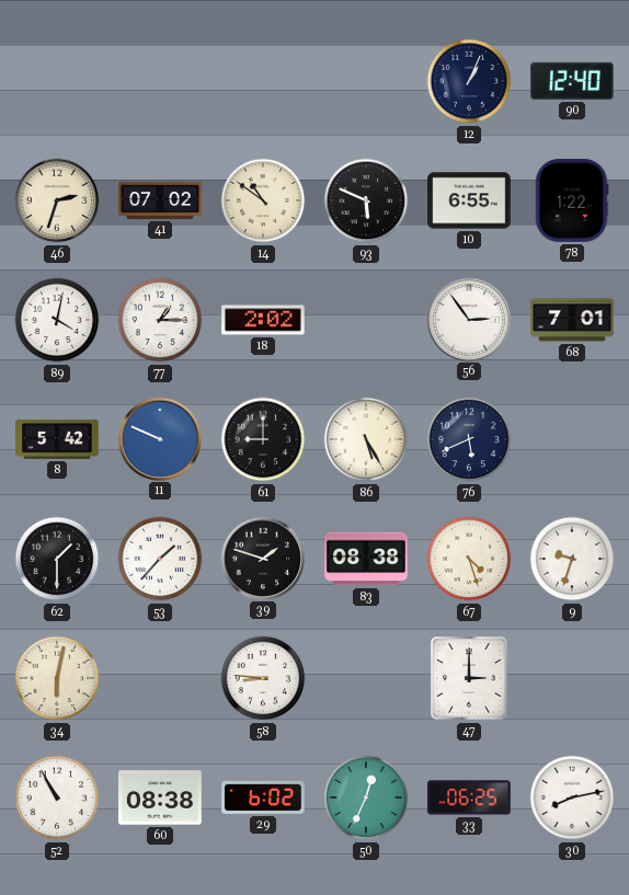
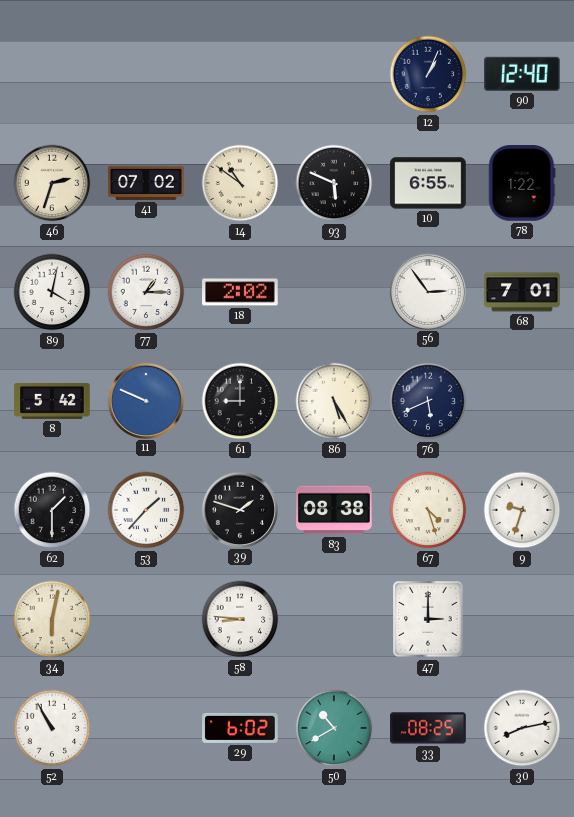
60: 08:38 -> none (160, 798)
50: 12:34 -> 10:40 (334, 728)
33: 06:25 -> 08:25 (428, 728)
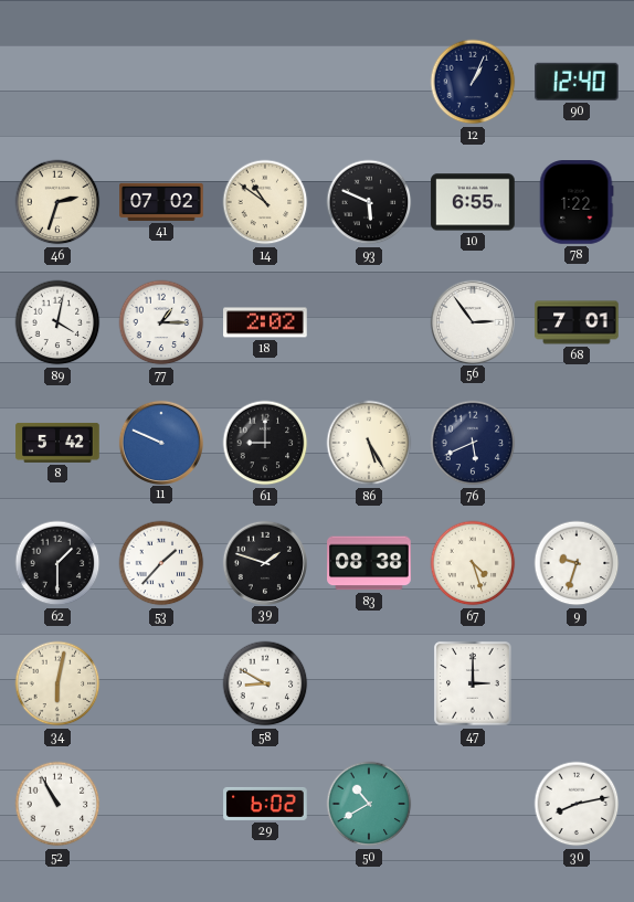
58: 8:46 -> 8:50 (265, 683)
33: 08:25 -> none (428, 728)
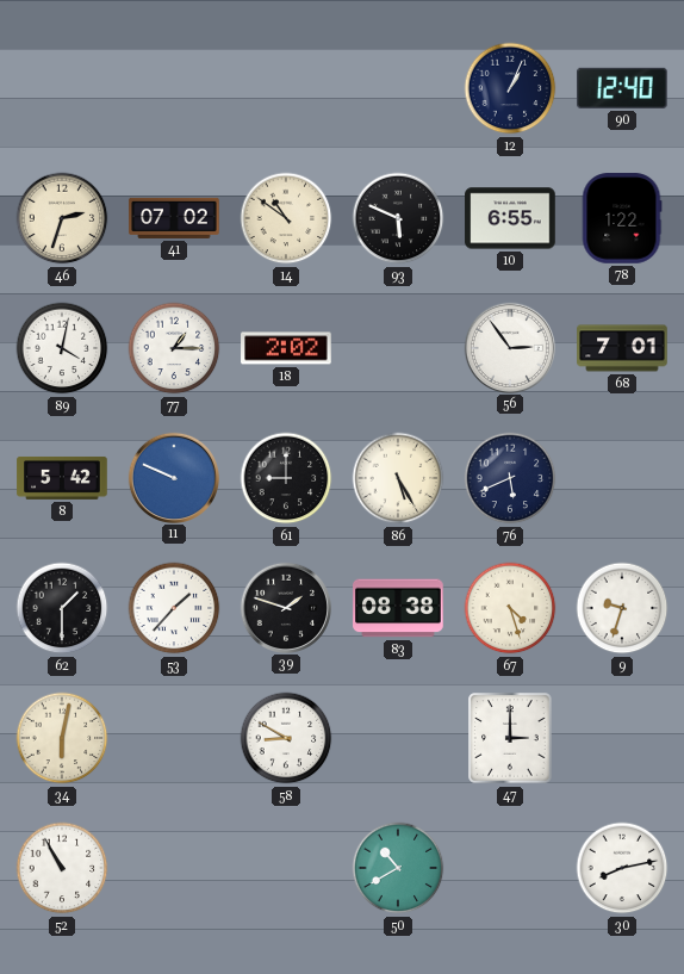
29: 6:02 -> none (265, 804)
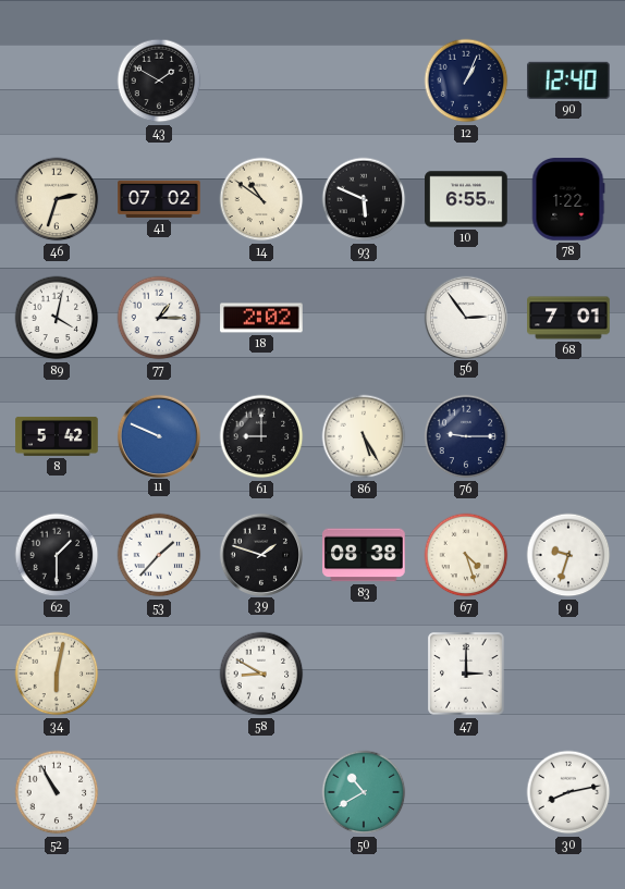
43: none -> 1:50 (159, 81)
76: 5:41 -> 9:15 (466, 436)
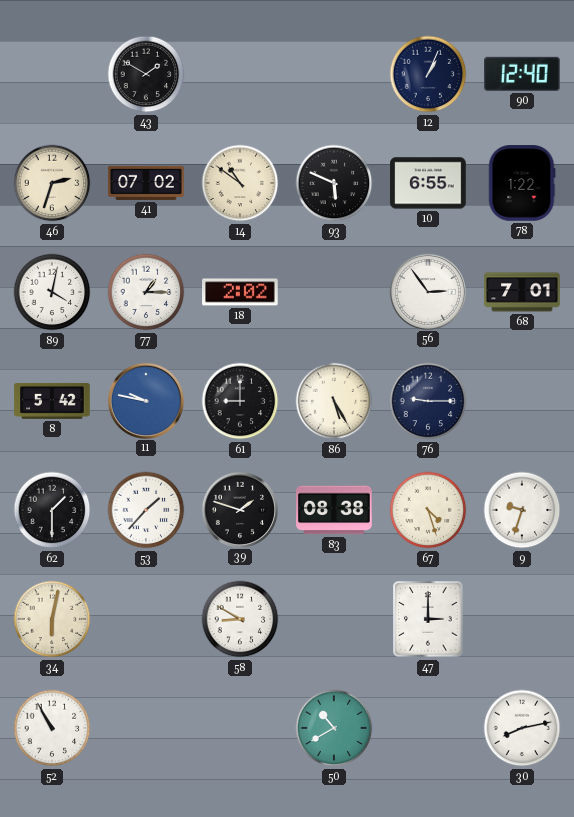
11: 9:49 -> 9:47 (145, 400)
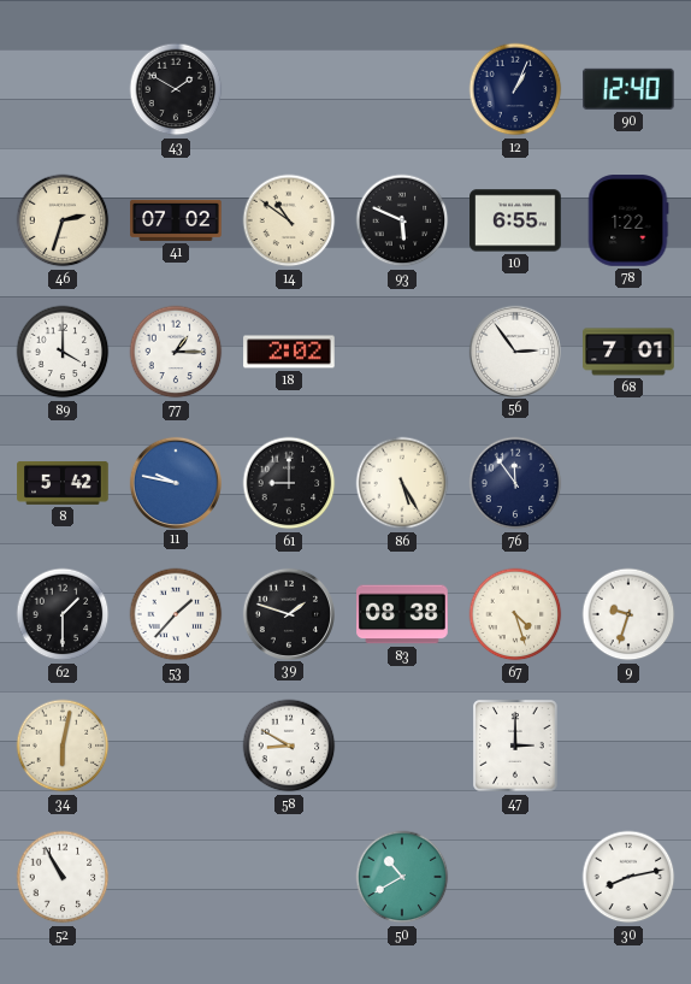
89: 4:02 -> 4:00 (63, 352)
76: 9:15 -> 11:54 (515, 483)
